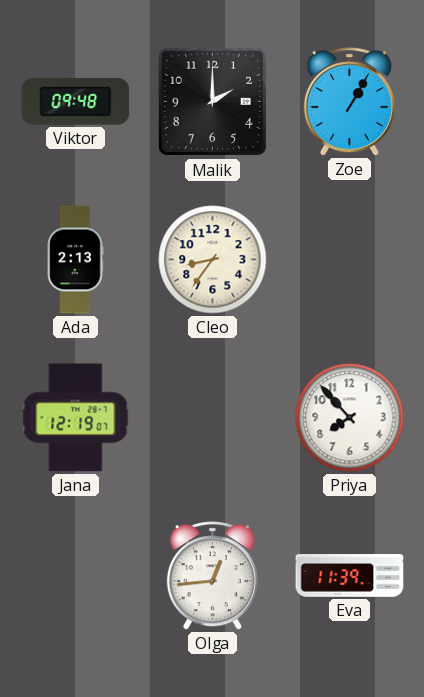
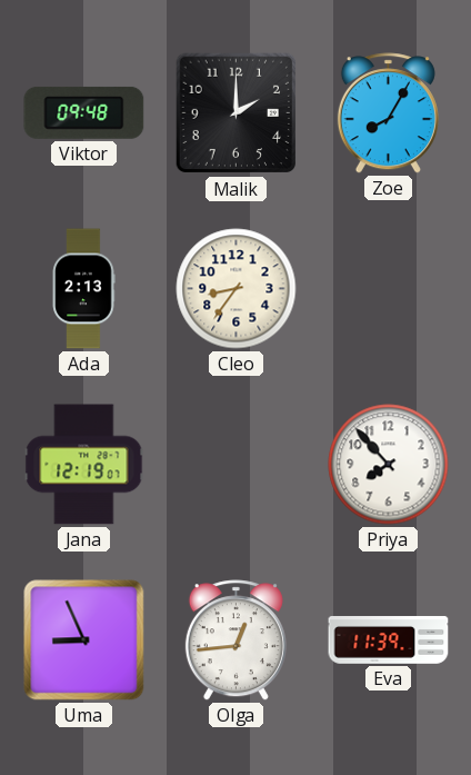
Zoe: 1:05 -> 8:05 (388, 113)
Uma: none -> 8:56 (84, 640)
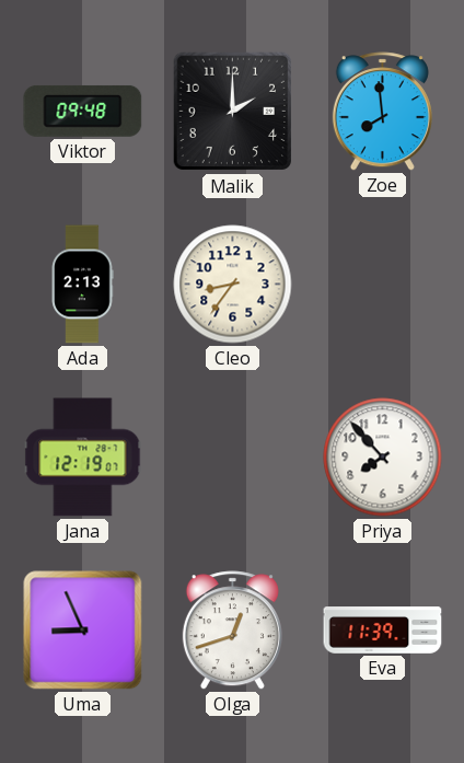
Zoe: 8:05 -> 7:59 (382, 112)
Olga: 12:44 -> 12:42 (232, 631)
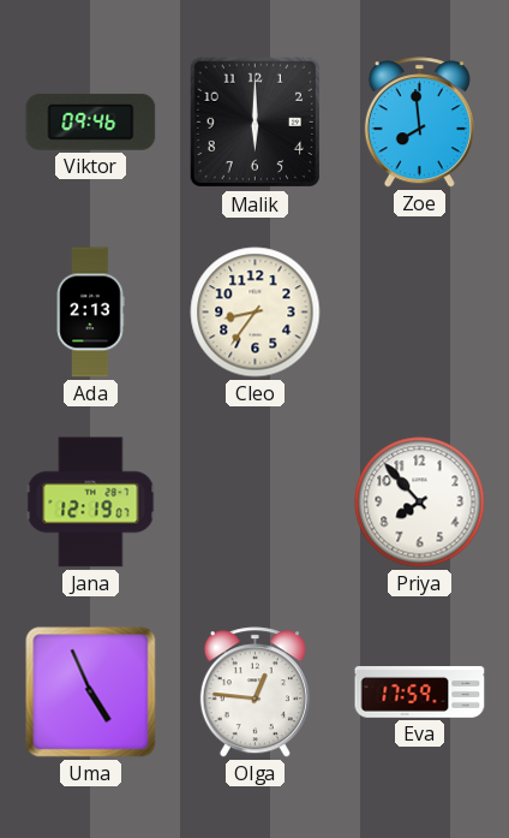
Viktor: 09:48 -> 09:46 (91, 121)
Malik: 2:00 -> 6:00 (256, 123)
Uma: 8:56 -> 4:56 (91, 693)
Olga: 12:42 -> 12:46 (254, 693)
Eva: 11:39 -> 17:59 (420, 693)
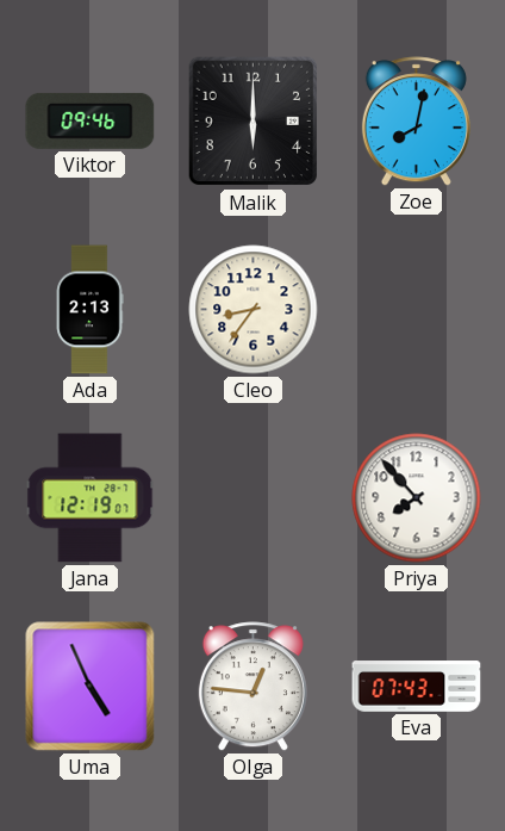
Zoe: 7:59 -> 8:02 (416, 122)
Eva: 17:59 -> 07:43 (417, 687)
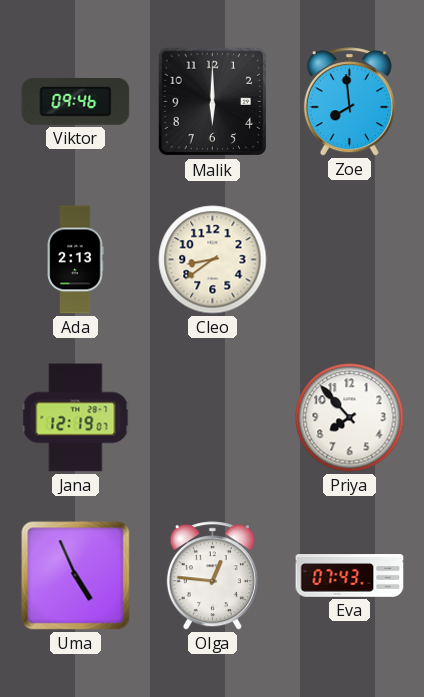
Zoe: 8:02 -> 7:59 (349, 102)
Cleo: 8:36 -> 8:39 (213, 260)
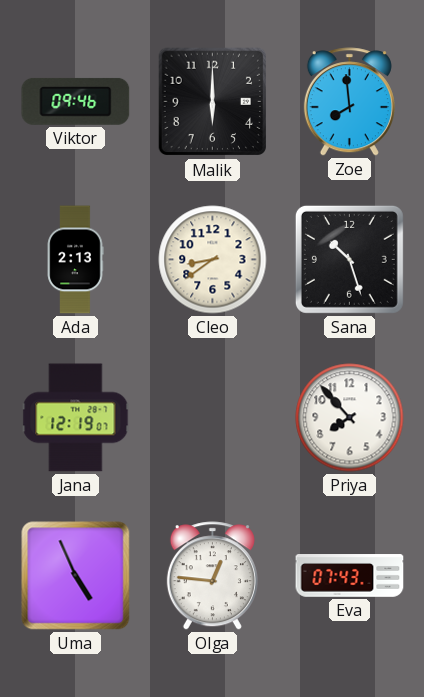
Sana: none -> 10:27 (349, 259)
